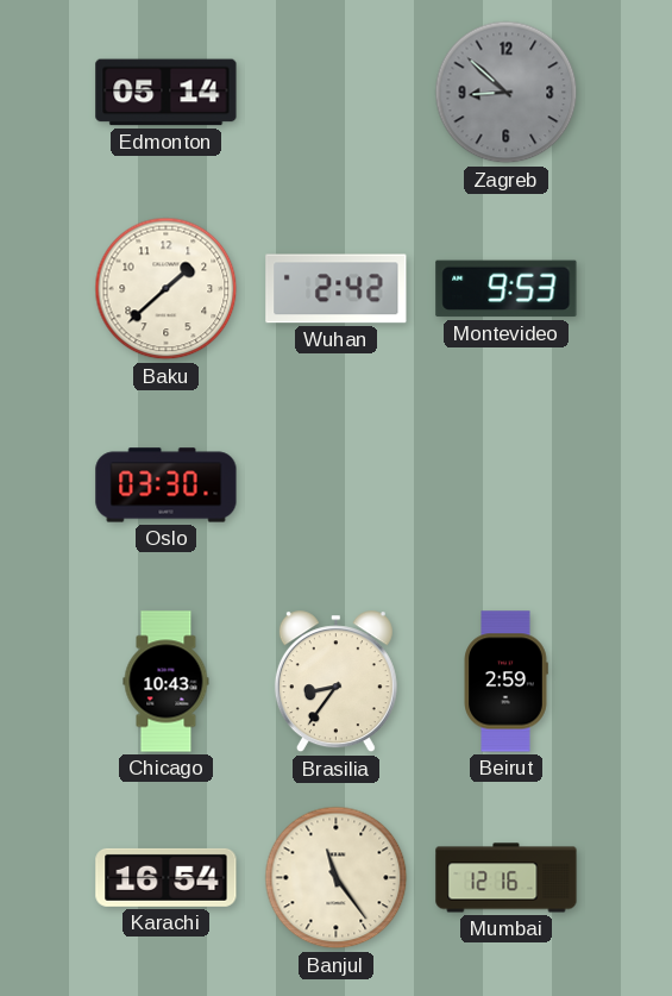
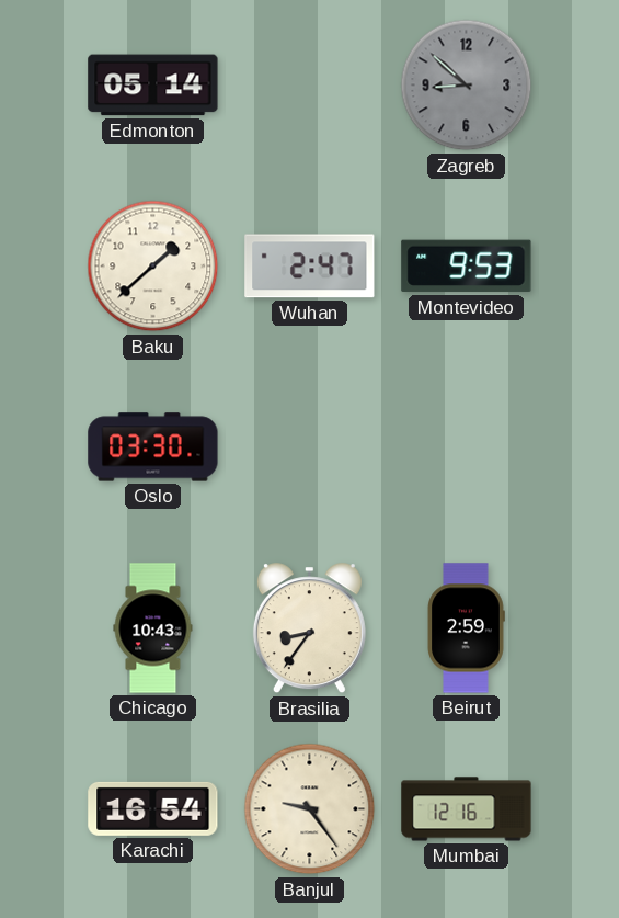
Wuhan: 2:42 -> 2:47 (310, 267)
Banjul: 11:24 -> 9:24 (310, 809)
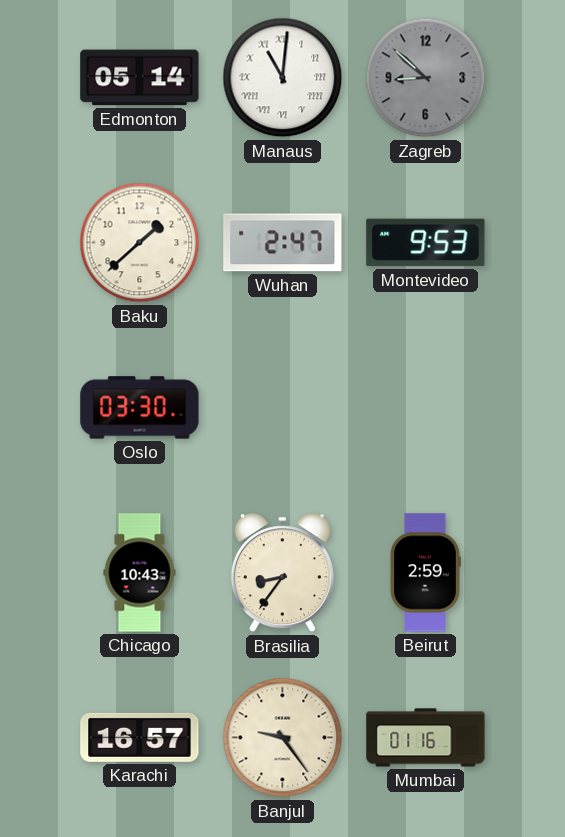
Manaus: none -> 11:01 (283, 78)
Karachi: 16:54 -> 16:57 (140, 737)
Mumbai: 12:16 -> 01:16 (426, 738)
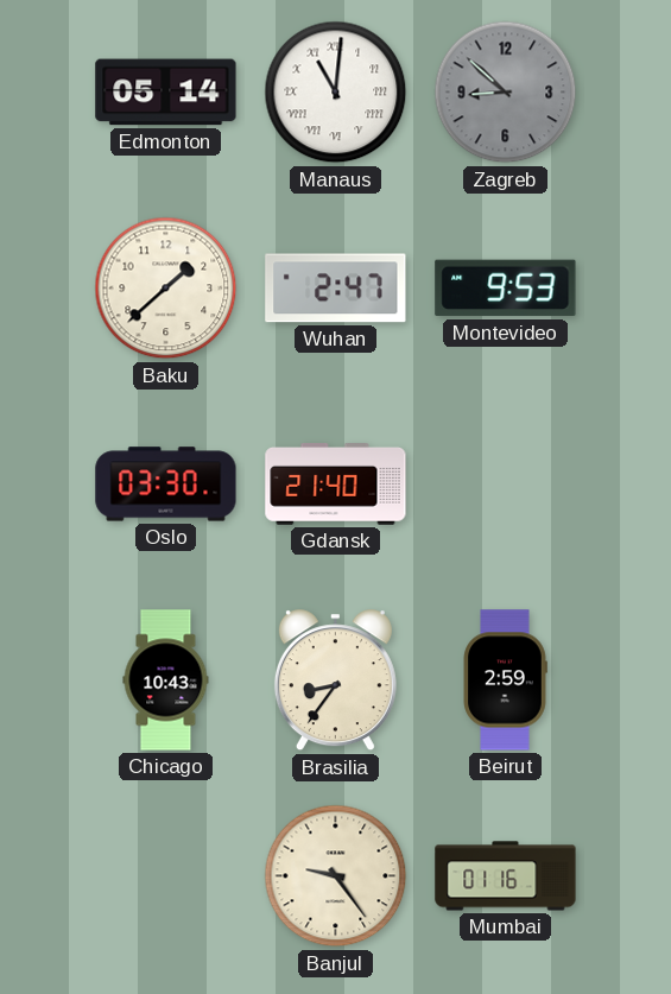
Gdansk: none -> 21:40 (336, 485)
Karachi: 16:57 -> none (140, 737)
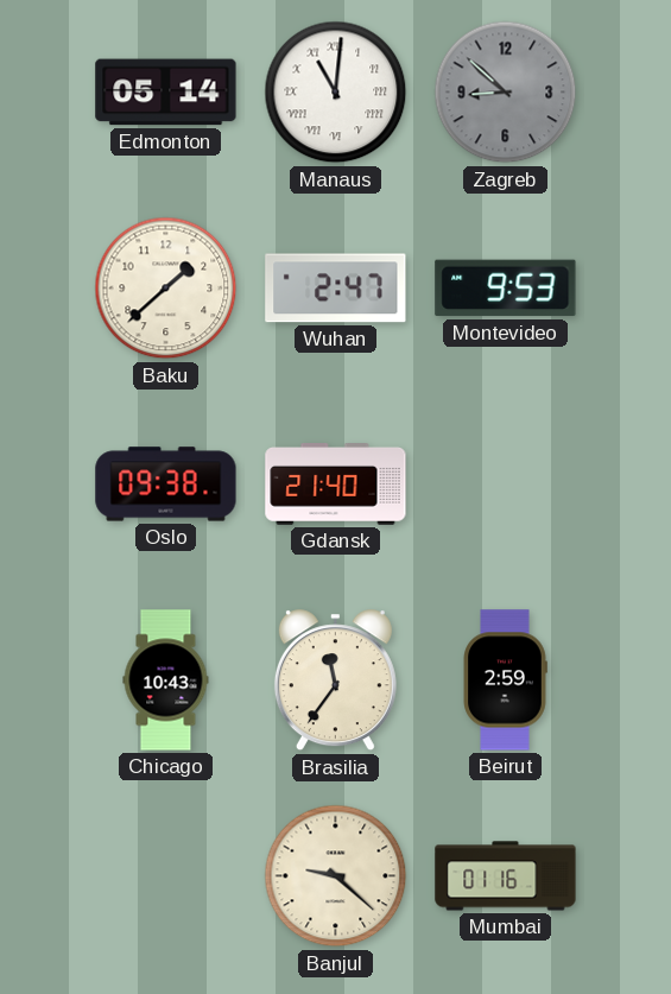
Oslo: 03:30 -> 09:38 (166, 485)
Brasilia: 8:36 -> 11:36 (335, 680)
Banjul: 9:24 -> 9:22 (336, 876)
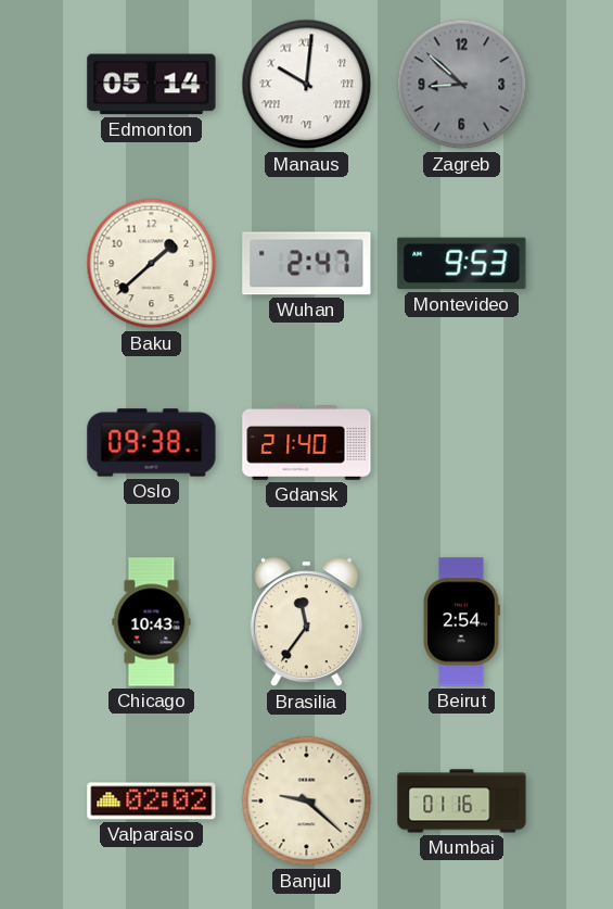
Manaus: 11:01 -> 10:01 (307, 85)
Beirut: 2:59 -> 2:54 (461, 622)
Valparaiso: none -> 02:02 (152, 801)
